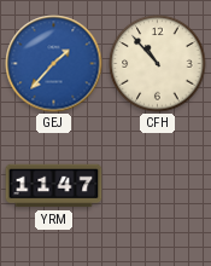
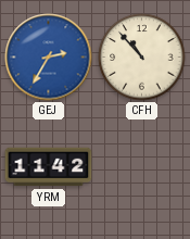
GEJ: 1:37 -> 2:35 (49, 58)
YRM: 11:47 -> 11:42 (49, 167)
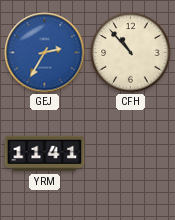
YRM: 11:42 -> 11:41 (45, 154)
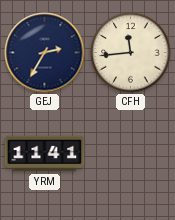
GEJ dial: blue -> navy (45, 53)
CFH: 10:53 -> 11:44 (131, 53)
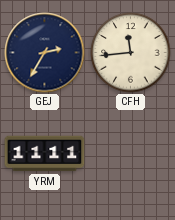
YRM: 11:41 -> 11:11 (45, 154)
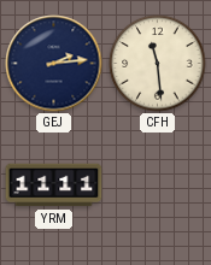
GEJ: 2:35 -> 2:14 (54, 64)
CFH: 11:44 -> 11:29 (158, 64)
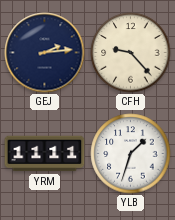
CFH: 11:29 -> 9:23 (131, 53)
YLB: none -> 1:33 (131, 154)
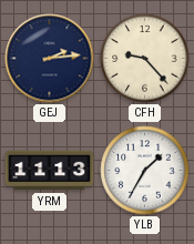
YRM: 11:11 -> 11:13 (50, 171)
YLB: 1:33 -> 1:35 (145, 171)
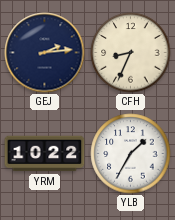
CFH: 9:23 -> 8:34 (131, 53)
YRM: 11:13 -> 10:22 (45, 154)
